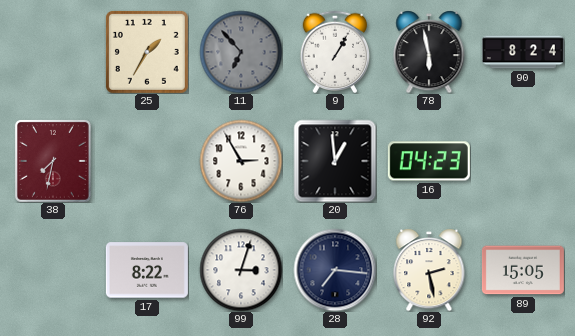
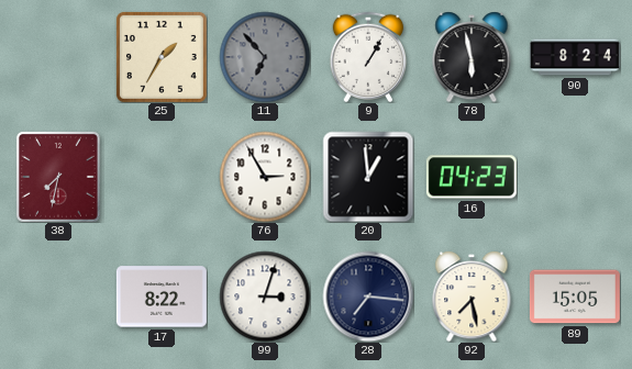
92: 2:28 -> 7:28 (472, 297)
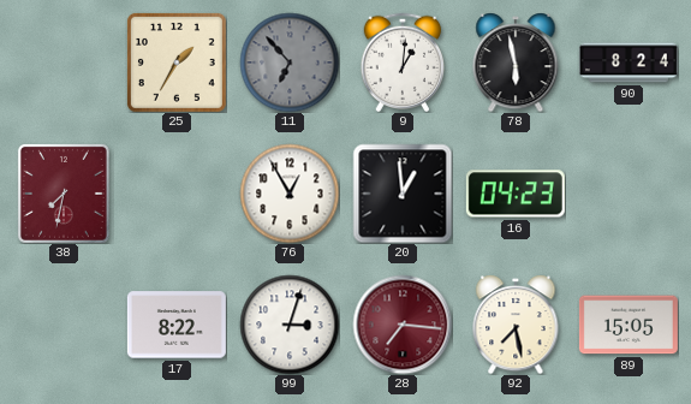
9: 1:05 -> 1:01 (403, 63)
76: 2:55 -> 12:55 (290, 194)
28 dial: navy -> burgundy (403, 325)
